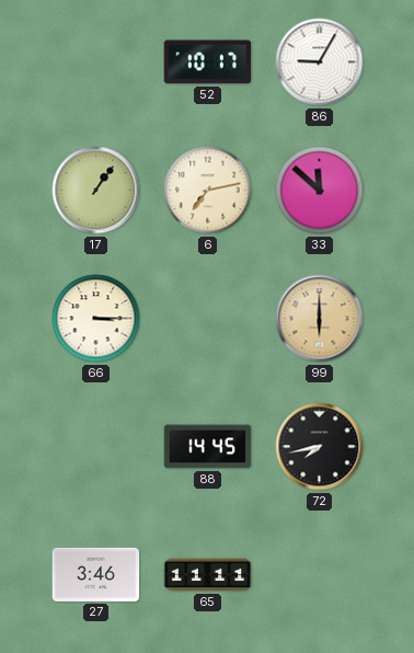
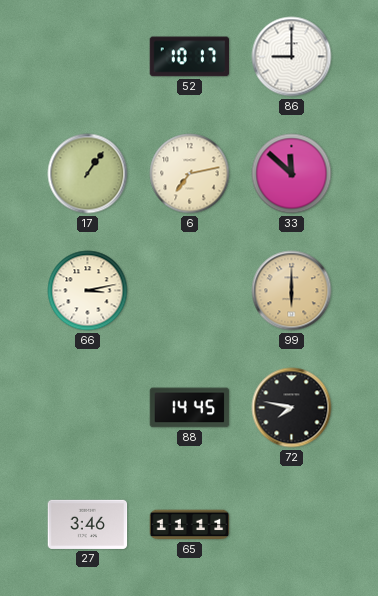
86: 9:05 -> 9:00 (292, 57)
66: 3:15 -> 3:13 (88, 291)
72: 7:43 -> 7:47 (292, 408)
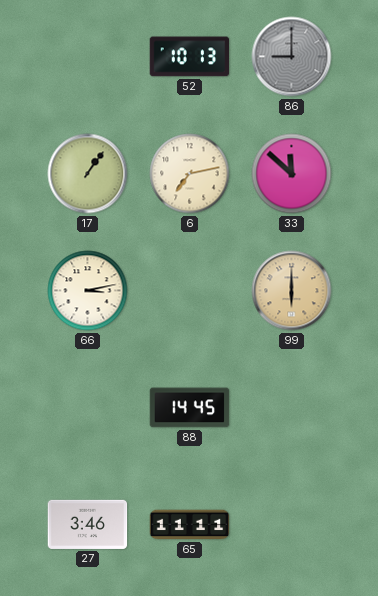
52: 10:17 -> 10:13 (190, 57)
86 dial: white -> grey (292, 57)
72: 7:47 -> none (292, 408)
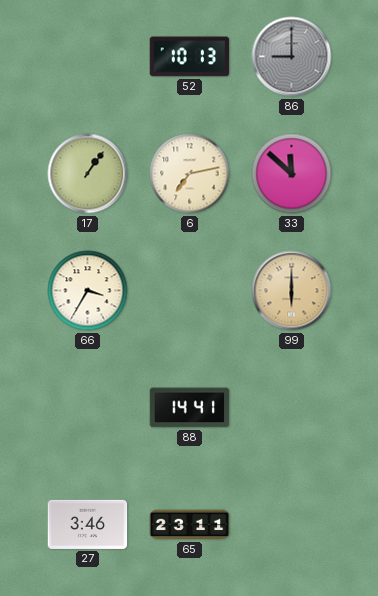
66: 3:13 -> 3:35 (88, 291)
88: 14:45 -> 14:41 (190, 408)
65: 11:11 -> 23:11 (190, 525)
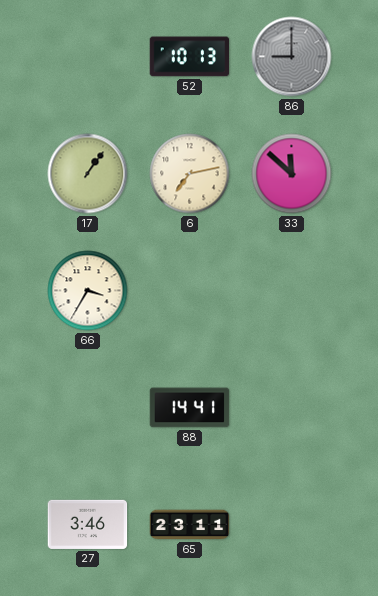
99: 6:00 -> none (292, 291)
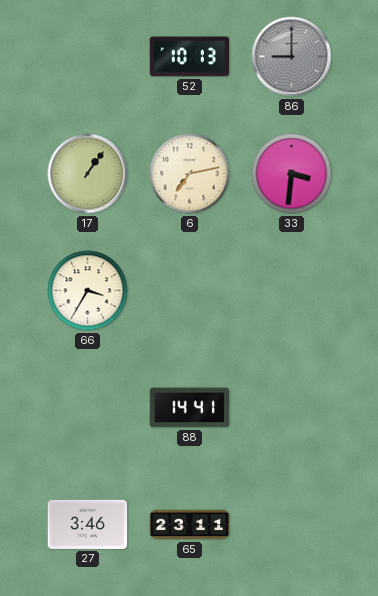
33: 11:52 -> 3:31 (292, 174)
